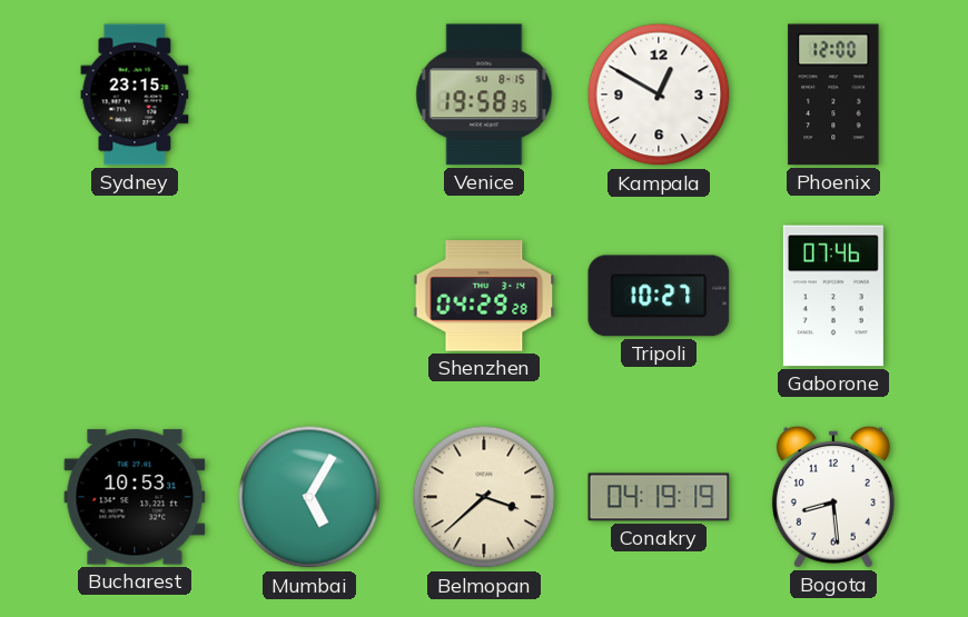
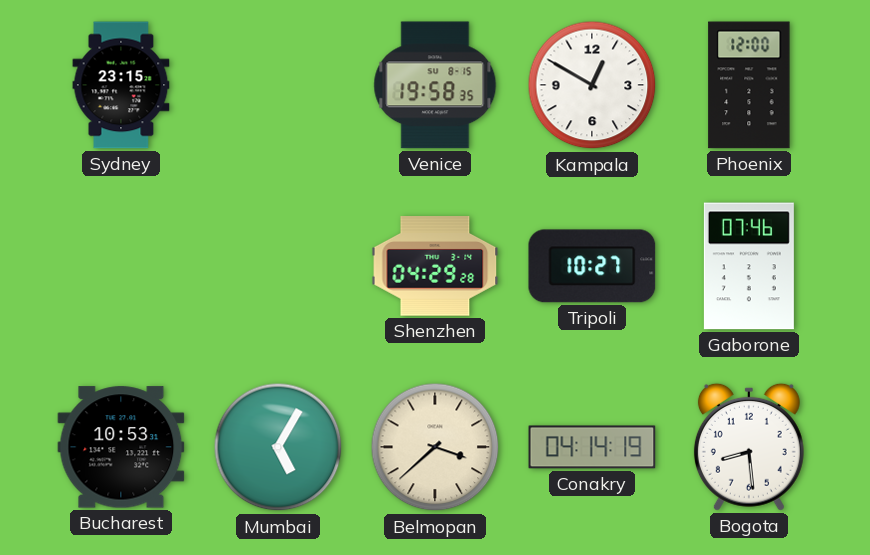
Conakry: 04:19 -> 04:14 (592, 447)
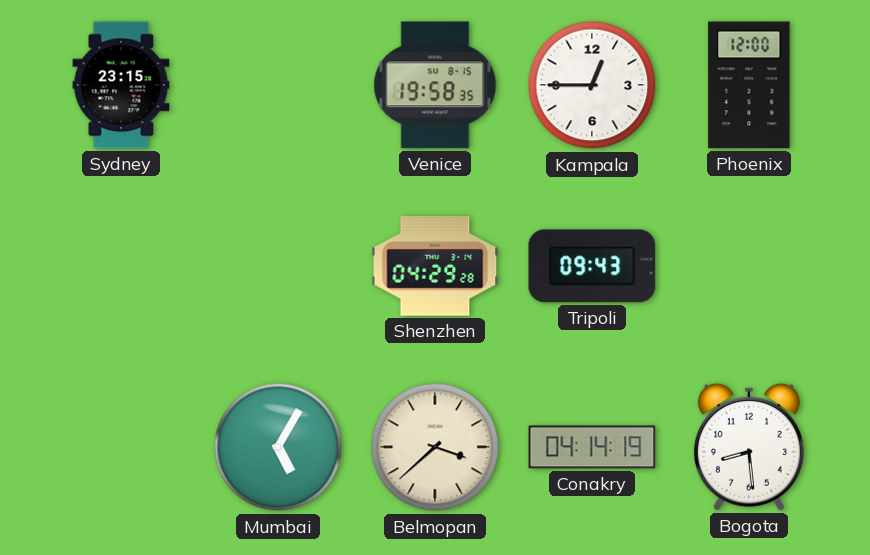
Kampala: 12:50 -> 12:45 (592, 85)
Tripoli: 10:27 -> 09:43 (592, 266)
Gaborone: 07:46 -> none (749, 266)
Bucharest: 10:53 -> none (121, 447)
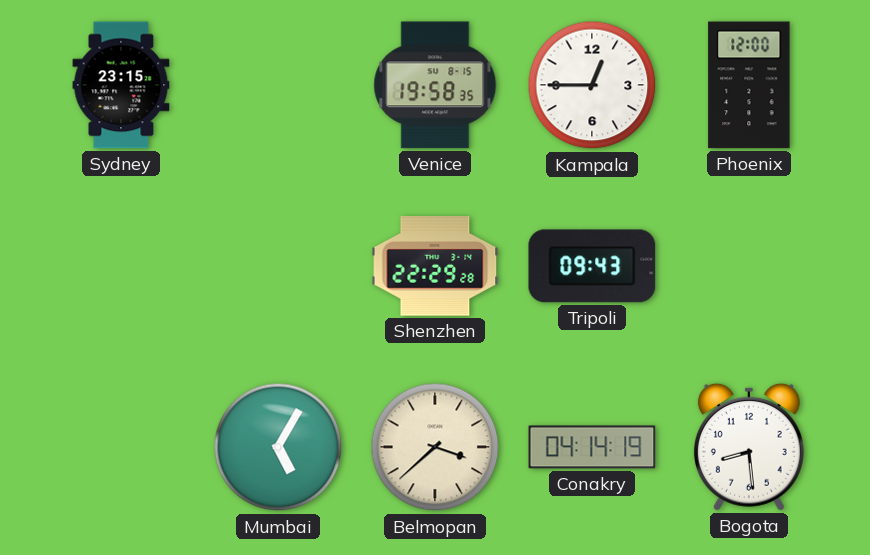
Shenzhen: 04:29 -> 22:29 (435, 266)
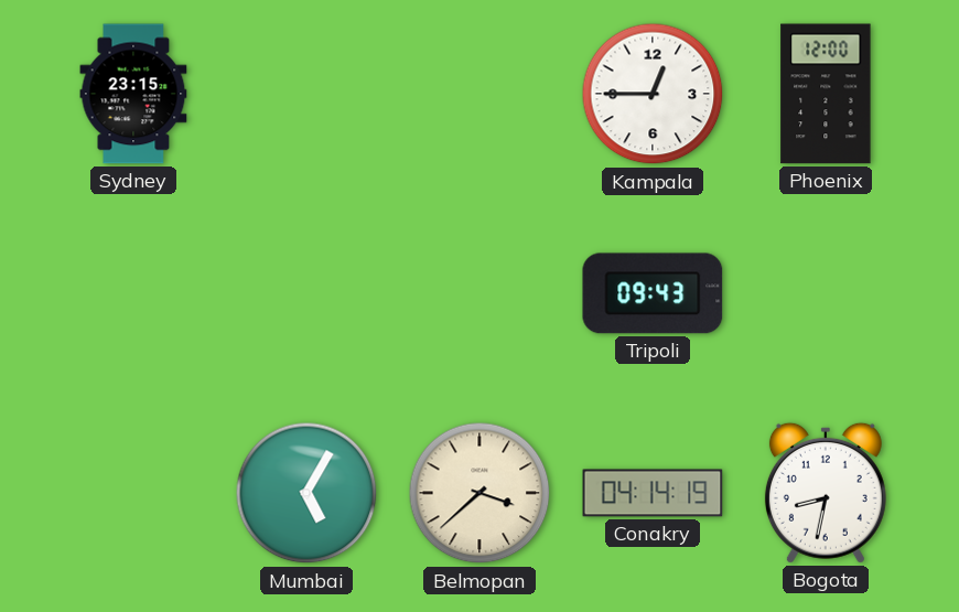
Venice: 19:58 -> none (435, 85)
Shenzhen: 22:29 -> none (435, 266)
Bogota: 8:29 -> 8:32 (826, 493)
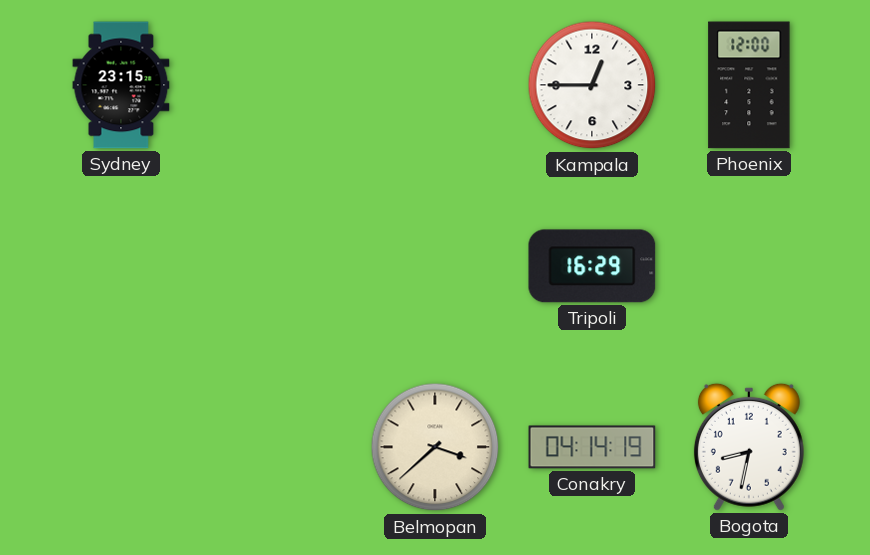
Tripoli: 09:43 -> 16:29 (592, 266)
Mumbai: 5:05 -> none (306, 493)
